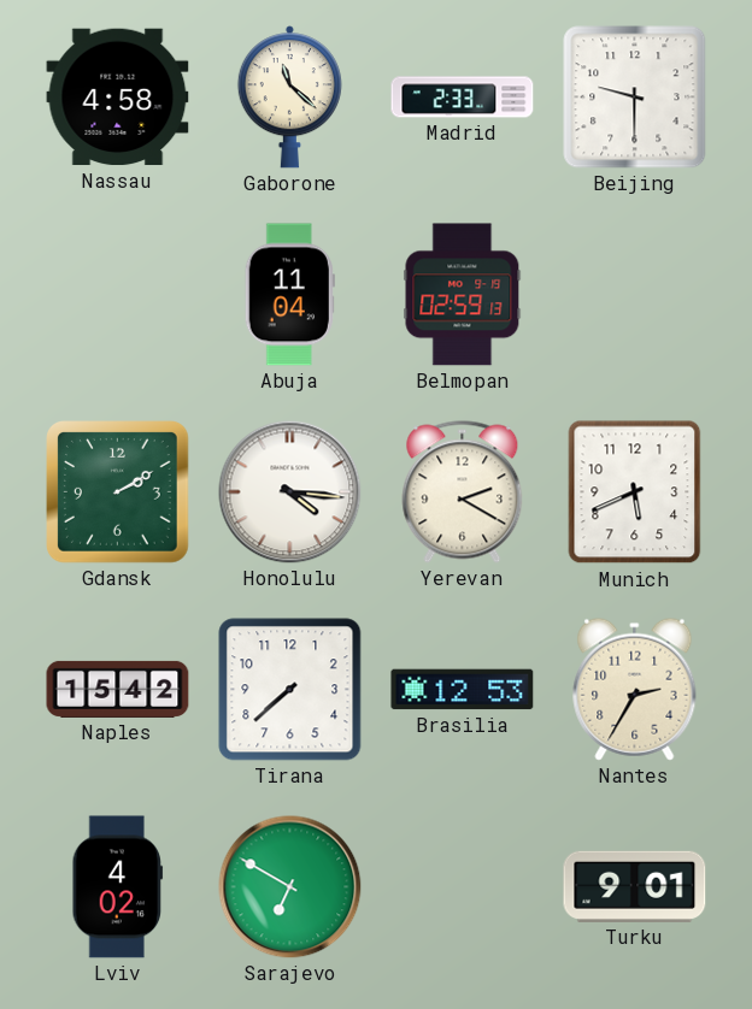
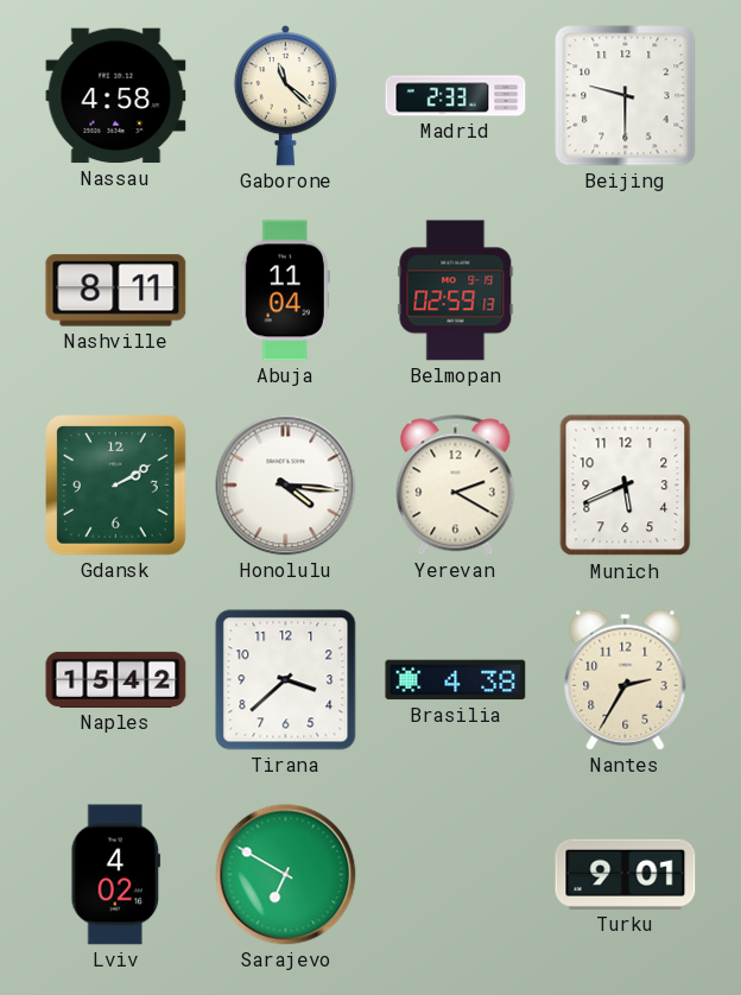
Nashville: none -> 8:11 (116, 291)
Tirana: 7:38 -> 3:38 (286, 680)
Brasilia: 12:53 -> 4:38 (456, 680)
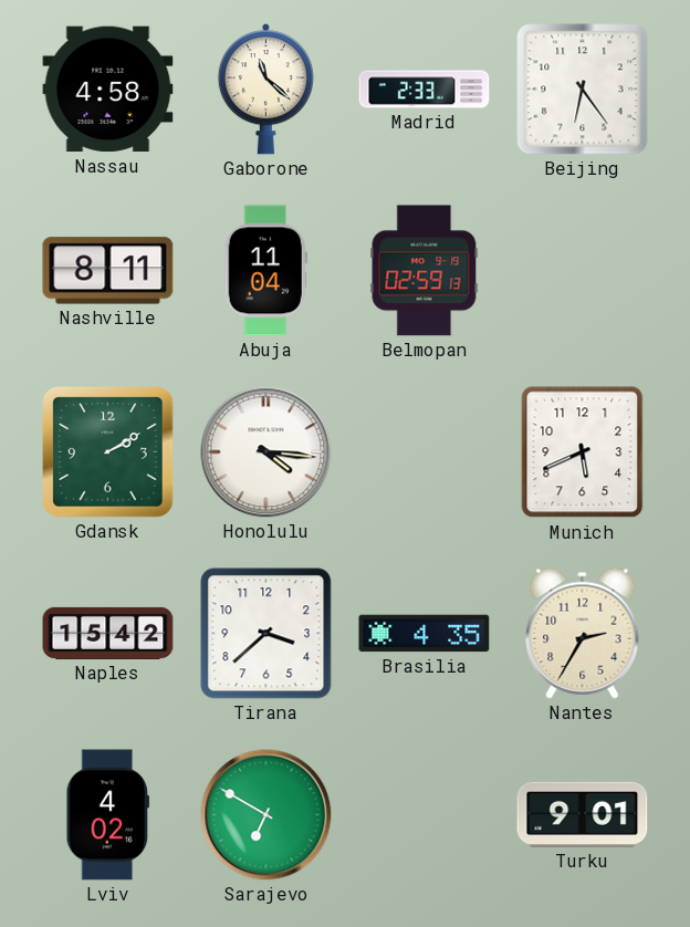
Beijing: 9:30 -> 6:24 (583, 90)
Yerevan: 2:20 -> none (456, 486)
Brasilia: 4:38 -> 4:35 (425, 634)
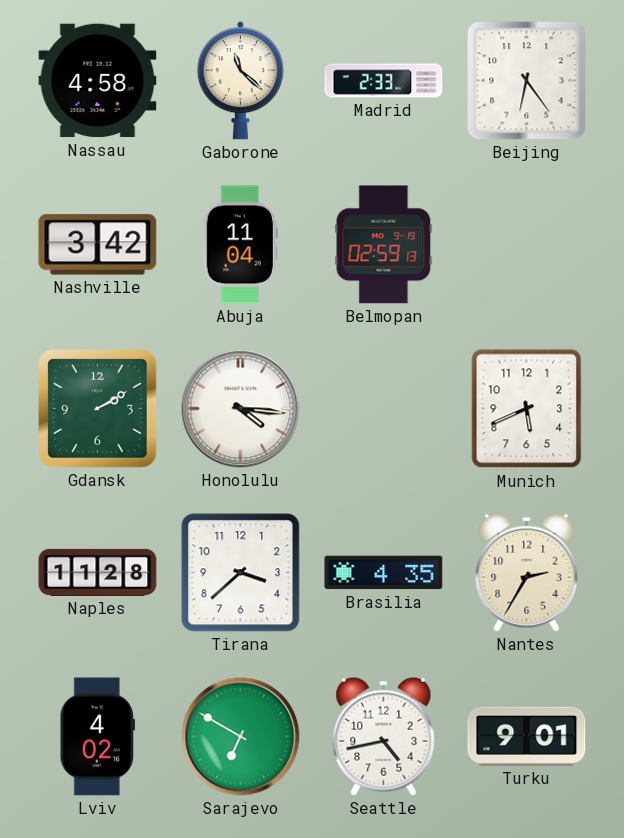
Nashville: 8:11 -> 3:42 (98, 245)
Naples: 15:42 -> 11:28 (98, 572)
Seattle: none -> 4:43 (384, 736)
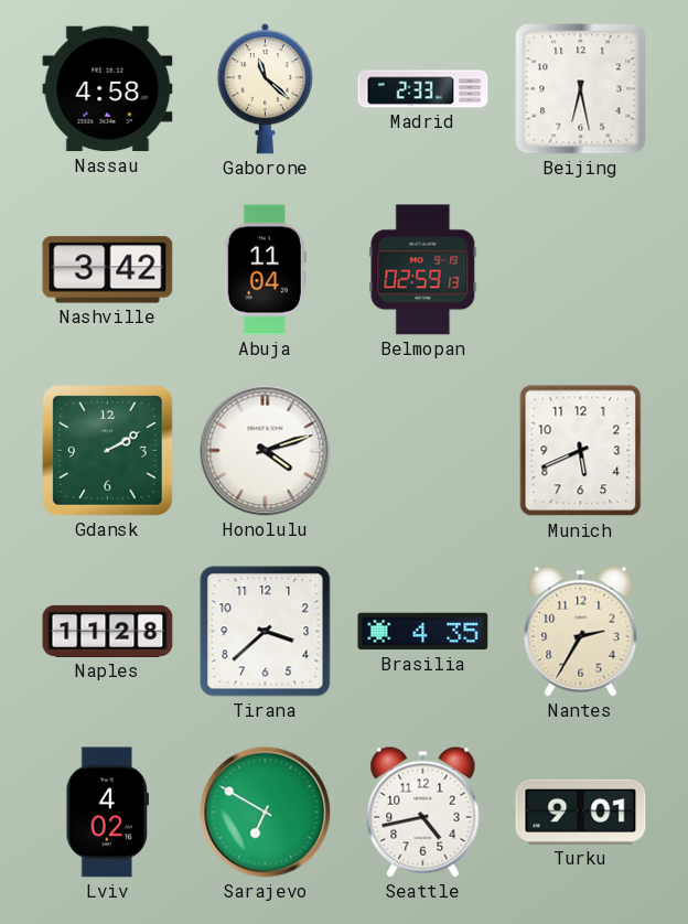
Beijing: 6:24 -> 6:28 (581, 89)
Honolulu: 4:16 -> 4:12 (266, 451)
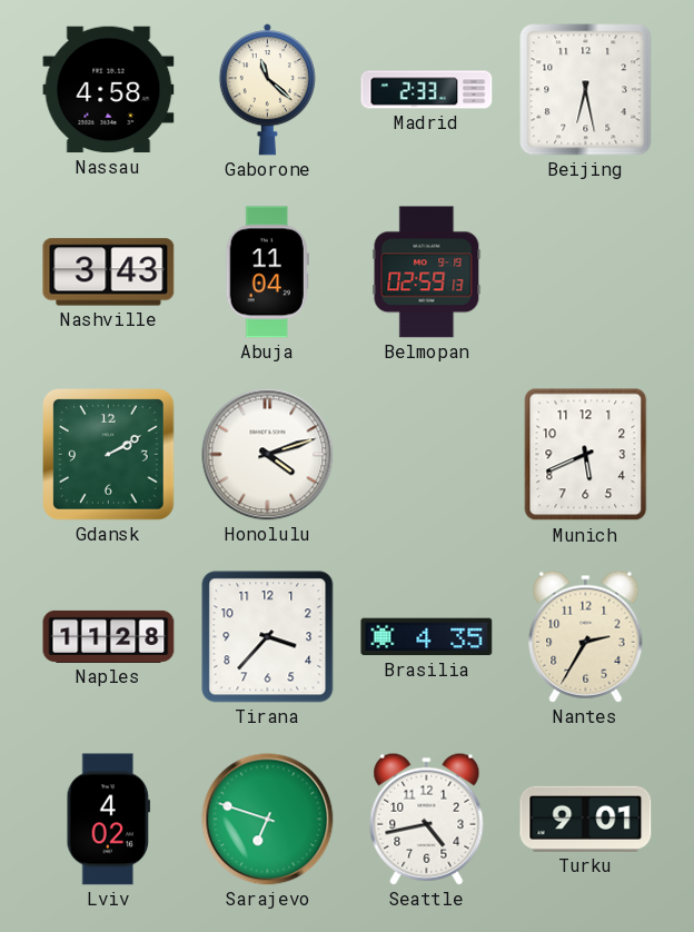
Nashville: 3:42 -> 3:43 (109, 272)
Tirana: 3:38 -> 3:37 (268, 637)
Sarajevo: 6:50 -> 6:48 (268, 820)
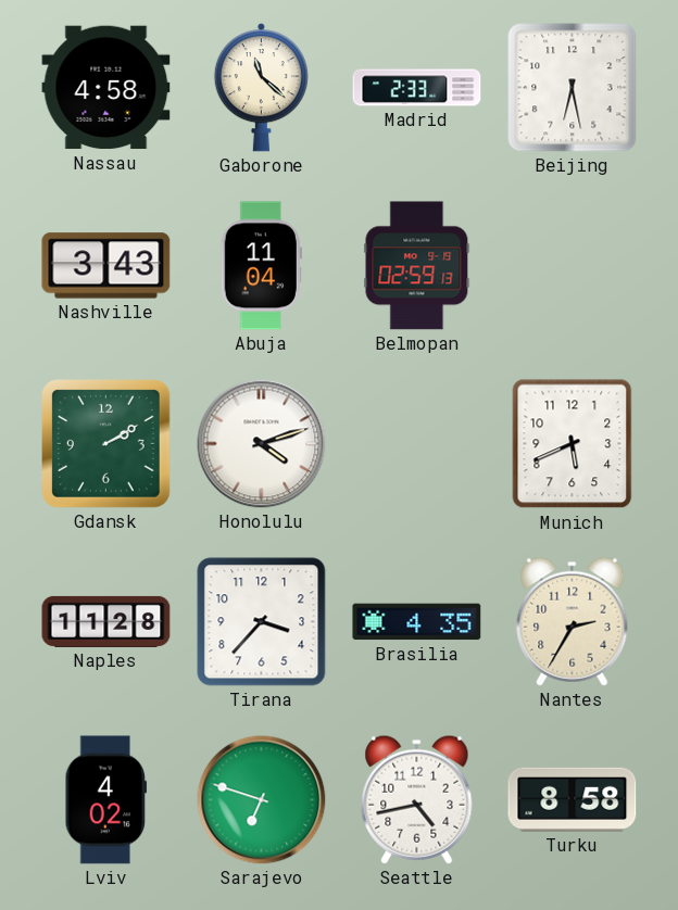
Turku: 9:01 -> 8:58 (573, 799)
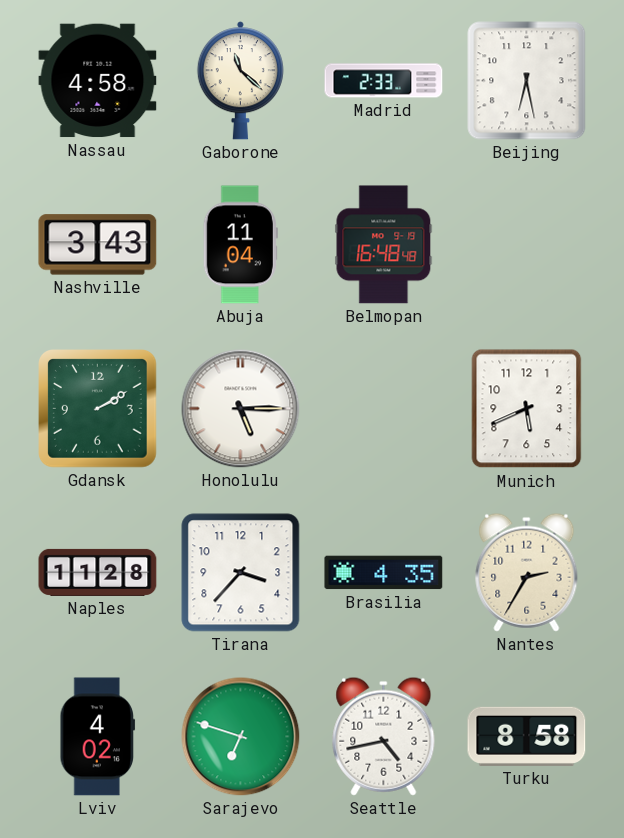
Belmopan: 02:59 -> 16:48 (384, 245)
Honolulu: 4:12 -> 5:15 (241, 409)
